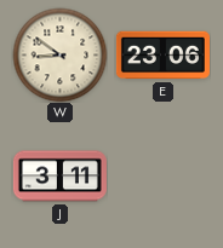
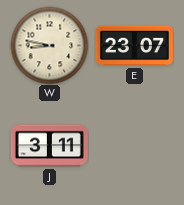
W: 8:51 -> 8:47 (49, 45)
E: 23:06 -> 23:07 (134, 46)
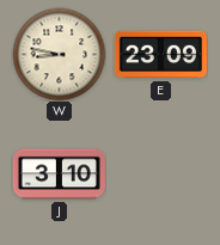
E: 23:07 -> 23:09 (160, 55)
J: 3:11 -> 3:10 (59, 174)
